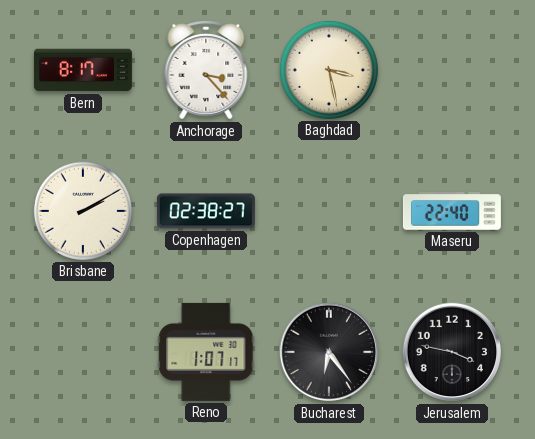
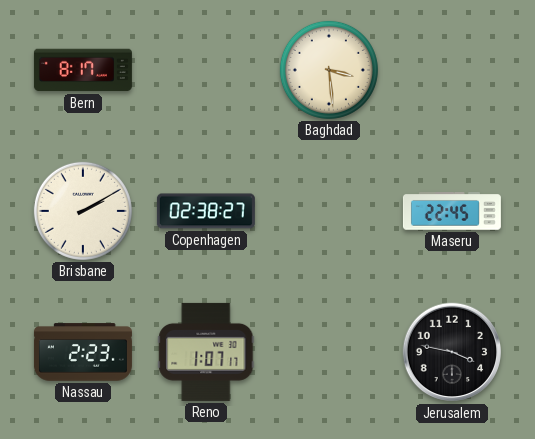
Anchorage: 3:23 -> none (206, 70)
Baghdad: 3:28 -> 3:29 (329, 70)
Maseru: 22:40 -> 22:45 (452, 211)
Nassau: none -> 2:23 (83, 352)
Bucharest: 6:24 -> none (329, 352)
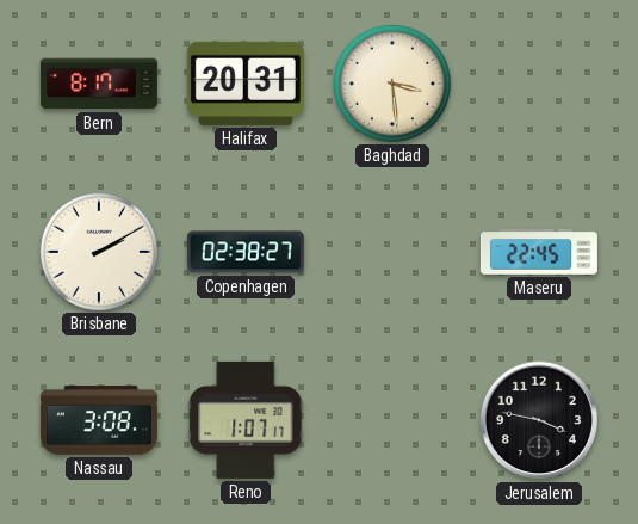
Halifax: none -> 20:31 (246, 84)
Nassau: 2:23 -> 3:08 (99, 420)
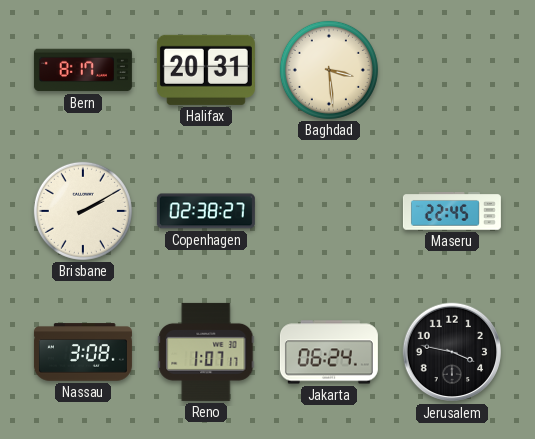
Jakarta: none -> 06:24 (329, 352)
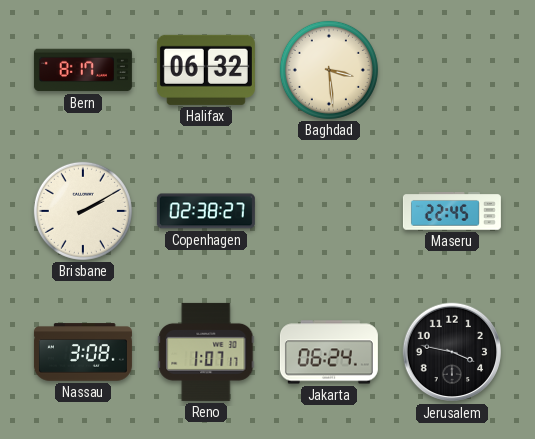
Halifax: 20:31 -> 06:32 (206, 70)
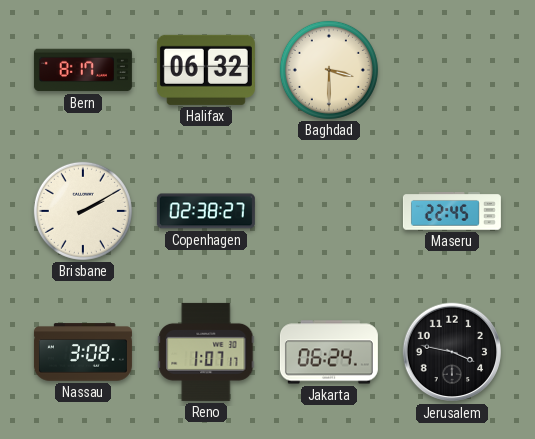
Baghdad: 3:29 -> 3:30 (329, 70)
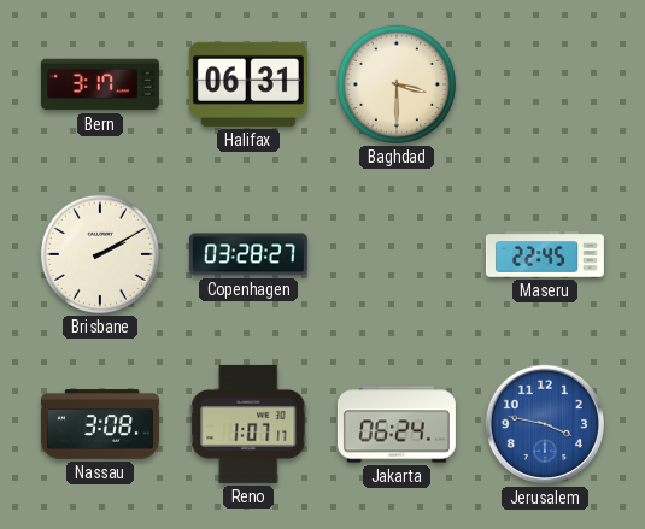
Bern: 8:17 -> 3:17 (100, 84)
Halifax: 06:32 -> 06:31 (248, 84)
Copenhagen: 02:38 -> 03:28 (248, 254)
Jerusalem dial: black -> blue (545, 424)
